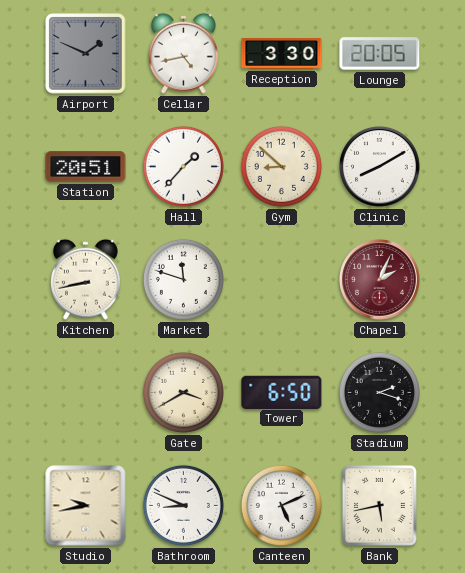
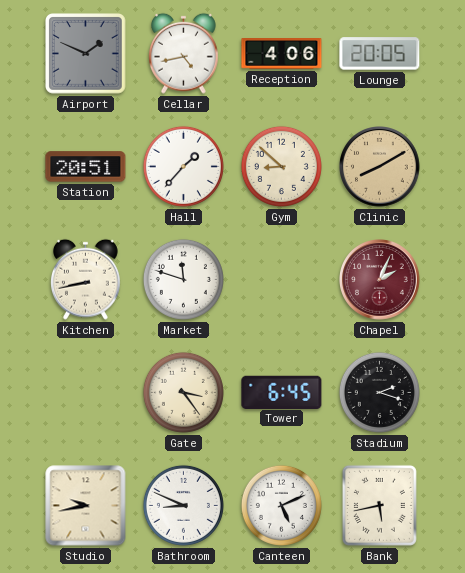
Reception: 3:30 -> 4:06 (282, 54)
Clinic dial: white -> champagne (380, 167)
Gate: 3:40 -> 3:24 (183, 392)
Tower: 6:50 -> 6:45 (282, 392)
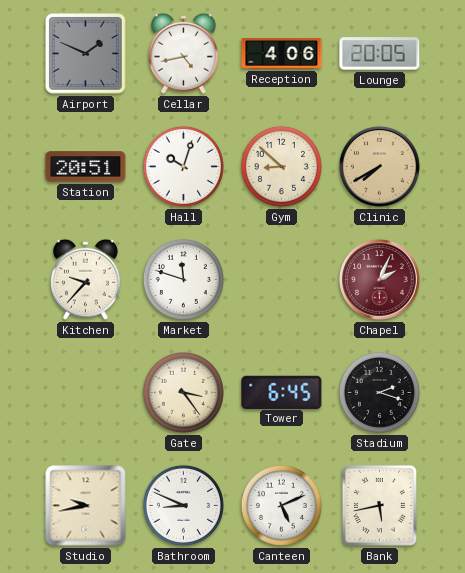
Hall: 1:37 -> 10:03 (183, 166)
Clinic: 8:10 -> 7:40 (380, 167)
Kitchen: 8:43 -> 9:37 (85, 279)
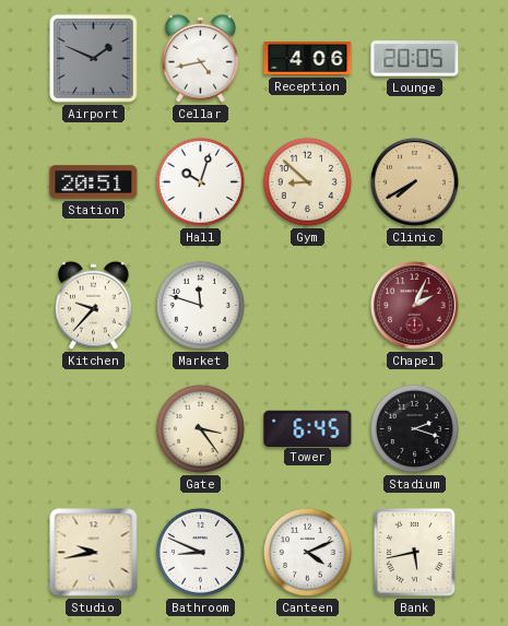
Canteen: 5:11 -> 4:11 (307, 552)
